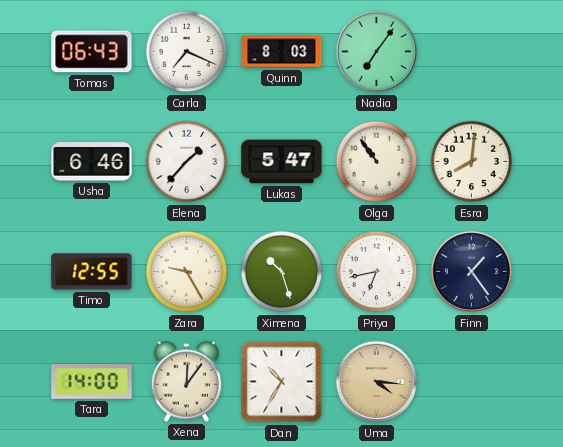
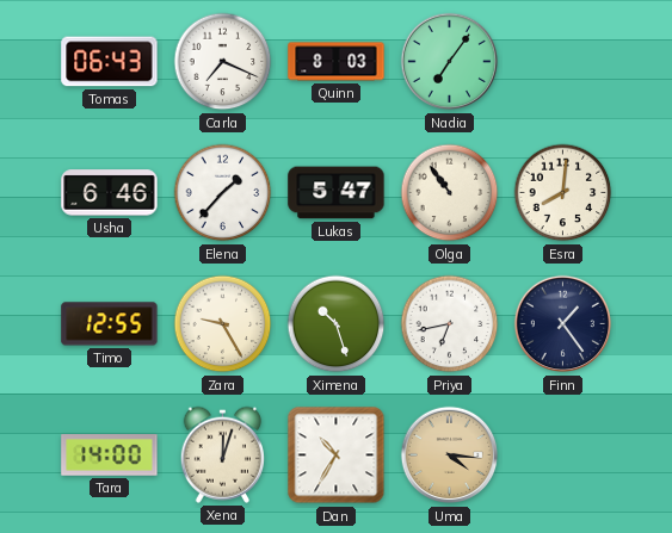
Xena: 12:06 -> 12:03 (222, 454)
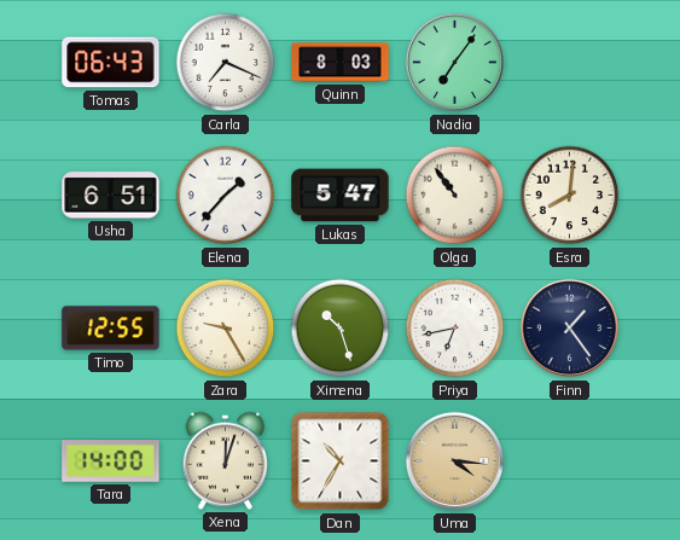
Usha: 6:46 -> 6:51 (111, 196)
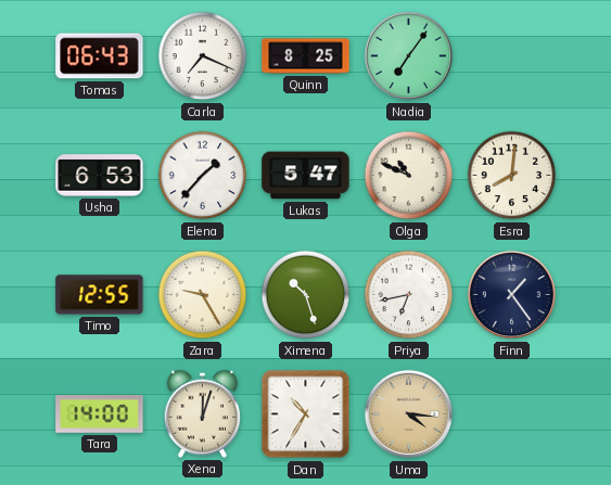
Quinn: 8:03 -> 8:25 (306, 56)
Usha: 6:51 -> 6:53 (100, 176)
Olga: 10:54 -> 10:49 (409, 176)
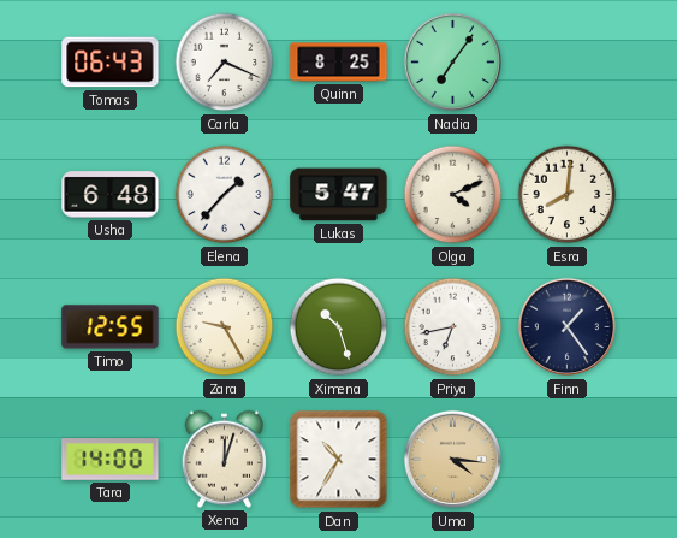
Usha: 6:53 -> 6:48 (111, 195)
Olga: 10:49 -> 4:11 (453, 195)
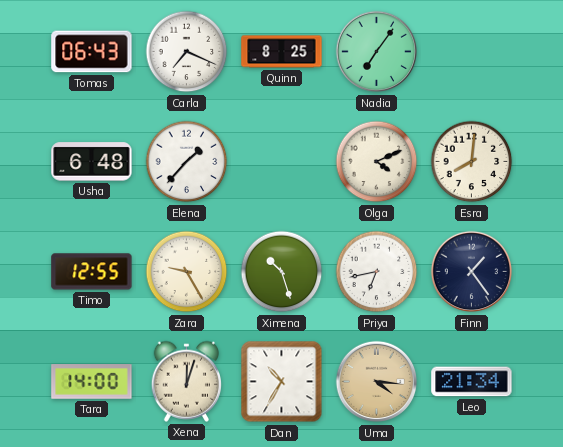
Lukas: 5:47 -> none (339, 195)
Leo: none -> 21:34 (472, 382)
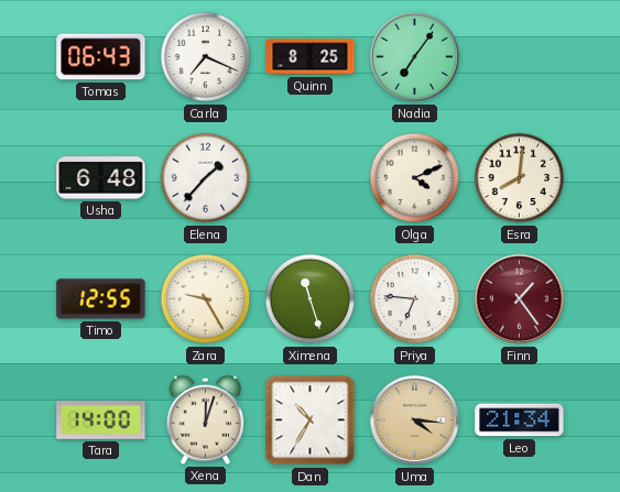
Ximena: 10:27 -> 11:27 (311, 299)
Priya: 6:43 -> 6:46 (415, 299)
Finn dial: navy -> burgundy (520, 299)
